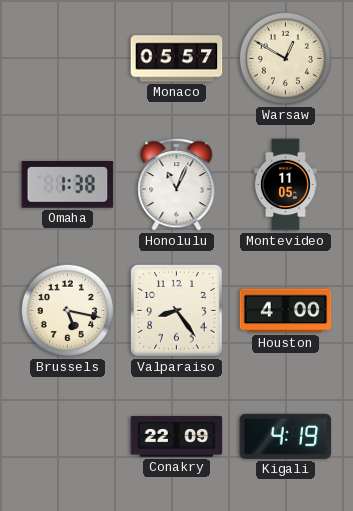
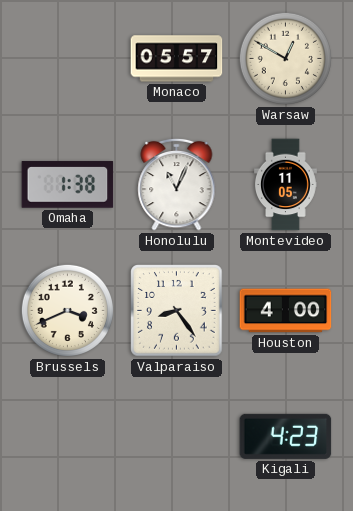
Brussels: 5:17 -> 3:41 (67, 310)
Conakry: 22:09 -> none (177, 437)
Kigali: 4:19 -> 4:23 (286, 436)
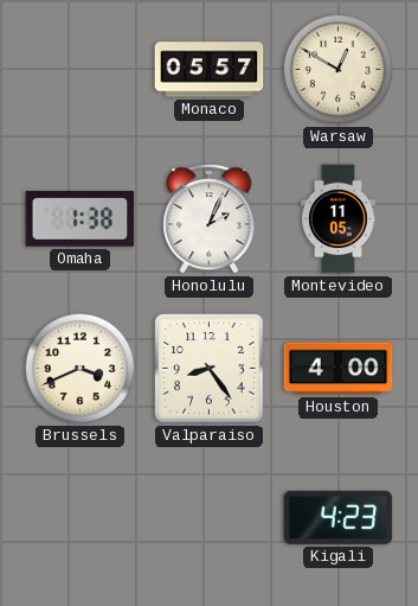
Honolulu: 11:04 -> 2:04 (210, 218)
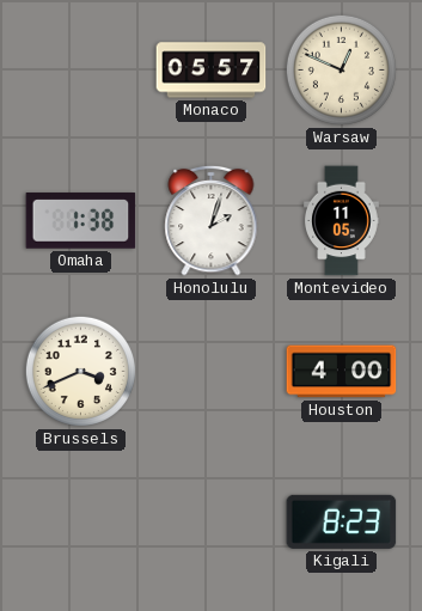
Warsaw: 12:50 -> 12:49 (341, 69)
Honolulu: 2:04 -> 2:03 (212, 220)
Valparaiso: 8:24 -> none (210, 369)
Kigali: 4:23 -> 8:23 (342, 521)
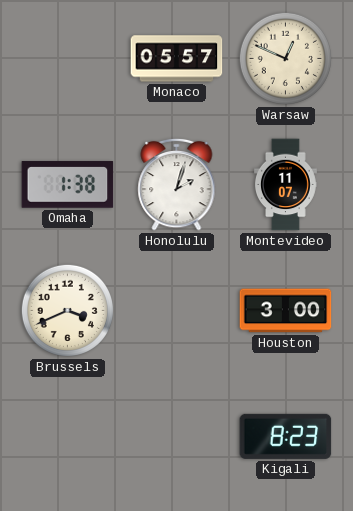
Montevideo: 11:05 -> 11:07 (286, 185)
Houston: 4:00 -> 3:00 (286, 311)
